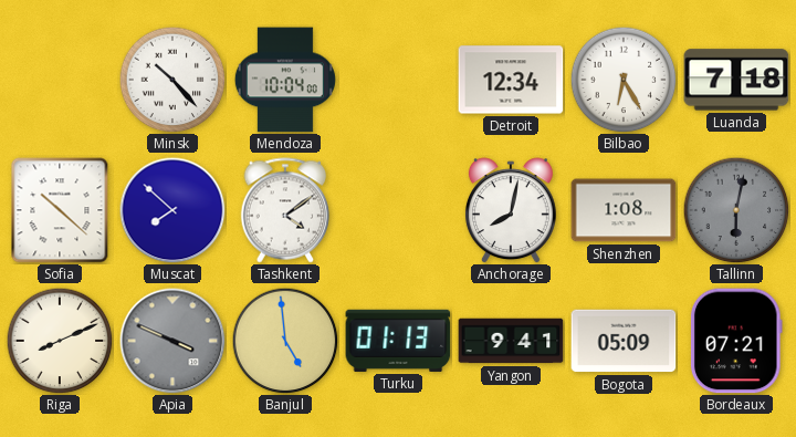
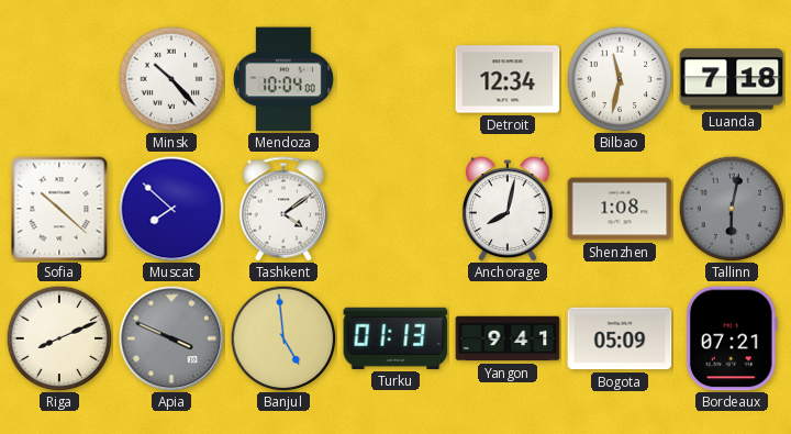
Bilbao: 6:25 -> 11:32 (620, 79)
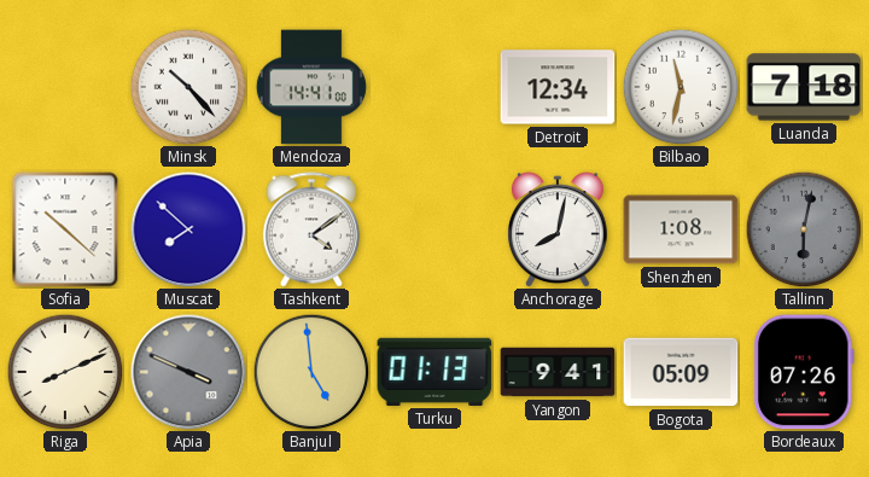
Mendoza: 10:04 -> 14:41 (311, 87)
Bordeaux: 07:21 -> 07:26 (804, 372)
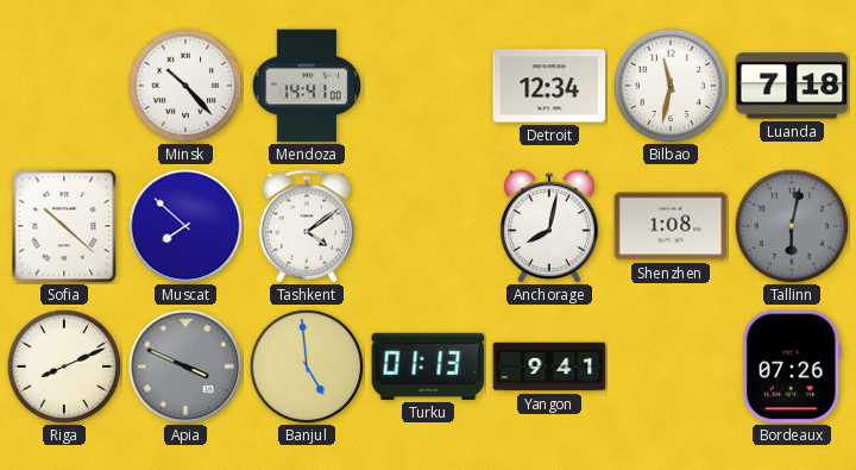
Bogota: 05:09 -> none (681, 372)
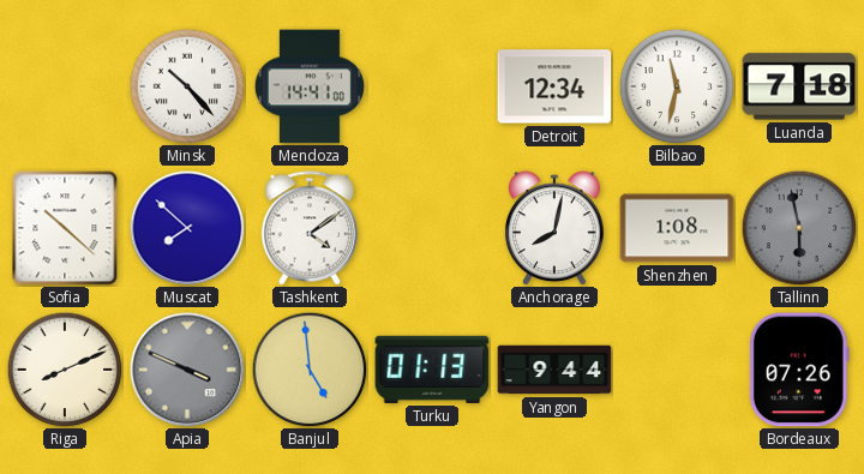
Tallinn: 6:02 -> 5:58 (799, 228)
Yangon: 9:41 -> 9:44 (554, 370)
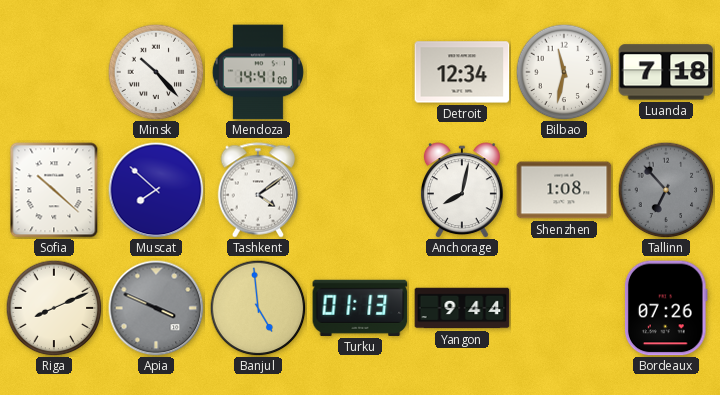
Tallinn: 5:58 -> 6:53 (666, 190)
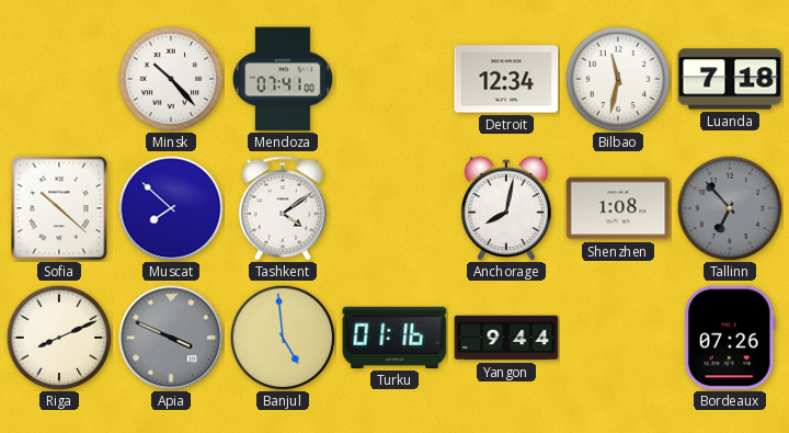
Mendoza: 14:41 -> 07:41 (283, 79)
Turku: 01:13 -> 01:16 (395, 338)
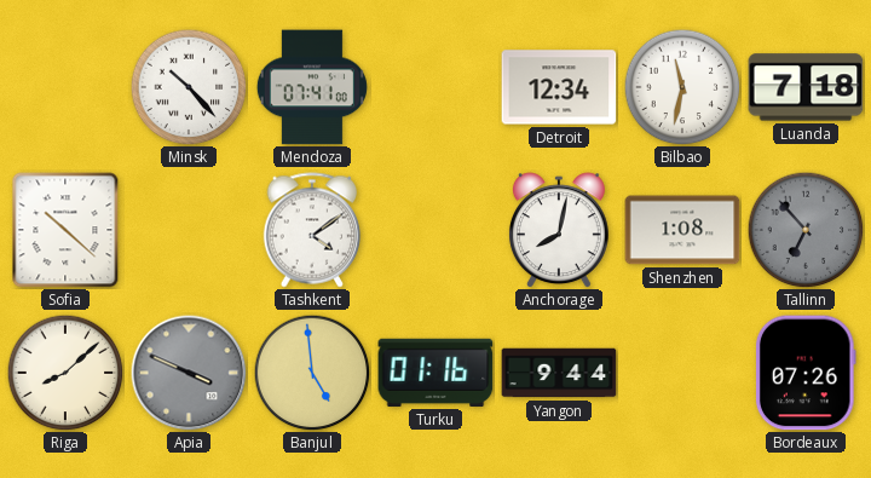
Muscat: 7:52 -> none (171, 208)
Riga: 8:11 -> 8:08 (65, 373)
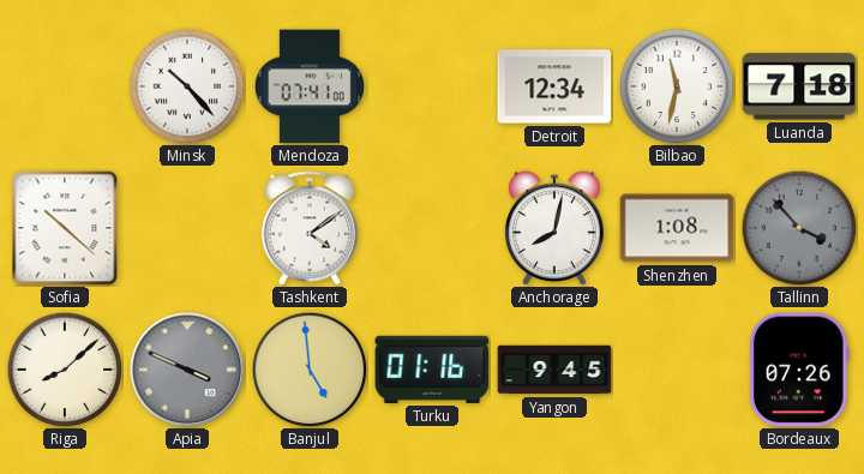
Tallinn: 6:53 -> 3:53 (799, 228)
Yangon: 9:44 -> 9:45 (554, 370)
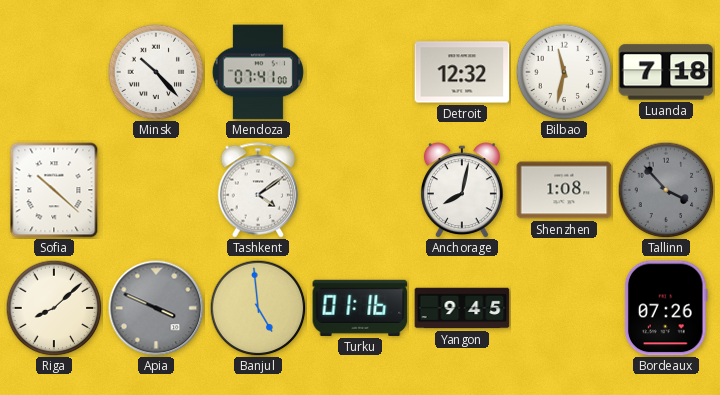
Detroit: 12:34 -> 12:32 (462, 72)
